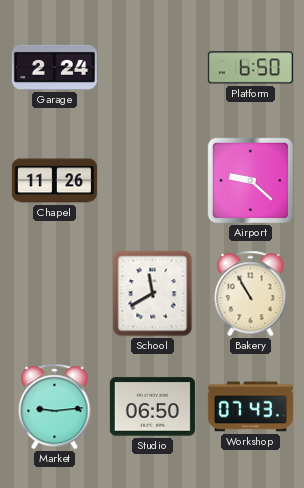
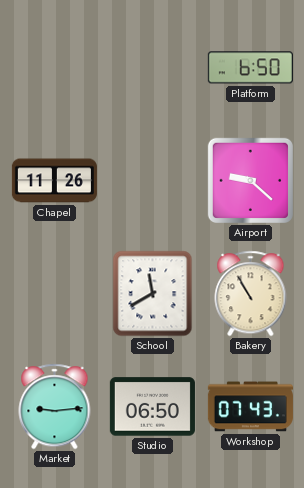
Garage: 2:24 -> none (54, 67)
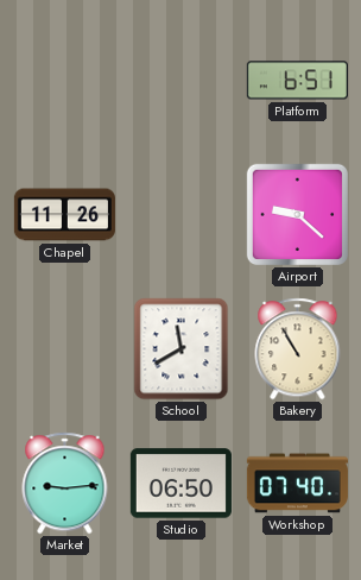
Platform: 6:50 -> 6:51 (297, 81)
Workshop: 07:43 -> 07:40 (297, 484)
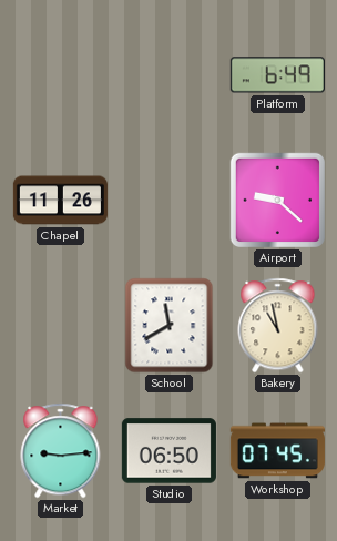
Platform: 6:51 -> 6:49 (277, 75)
Bakery: 10:55 -> 10:58 (278, 326)
Workshop: 07:40 -> 07:45 (277, 451)
